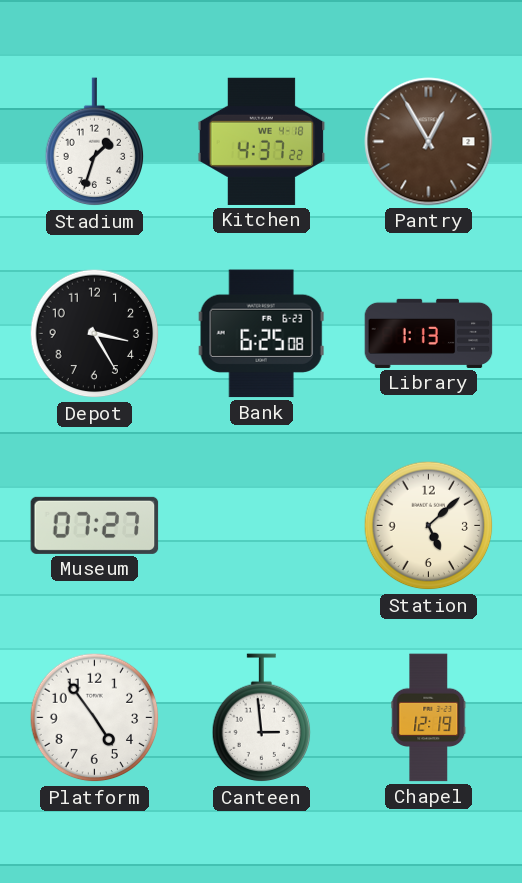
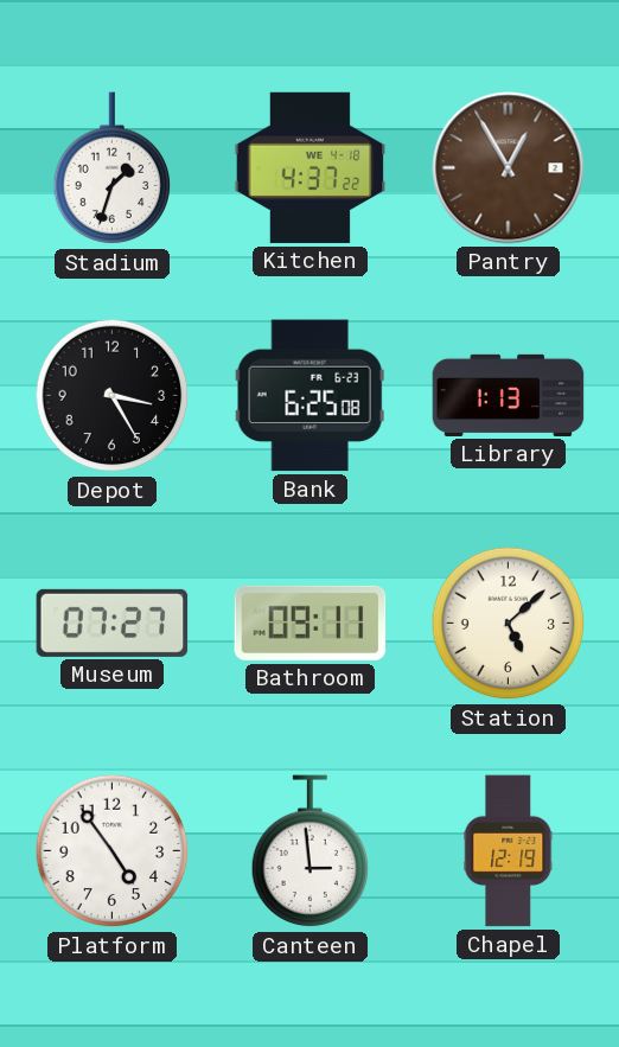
Bathroom: none -> 09:11 (311, 623)
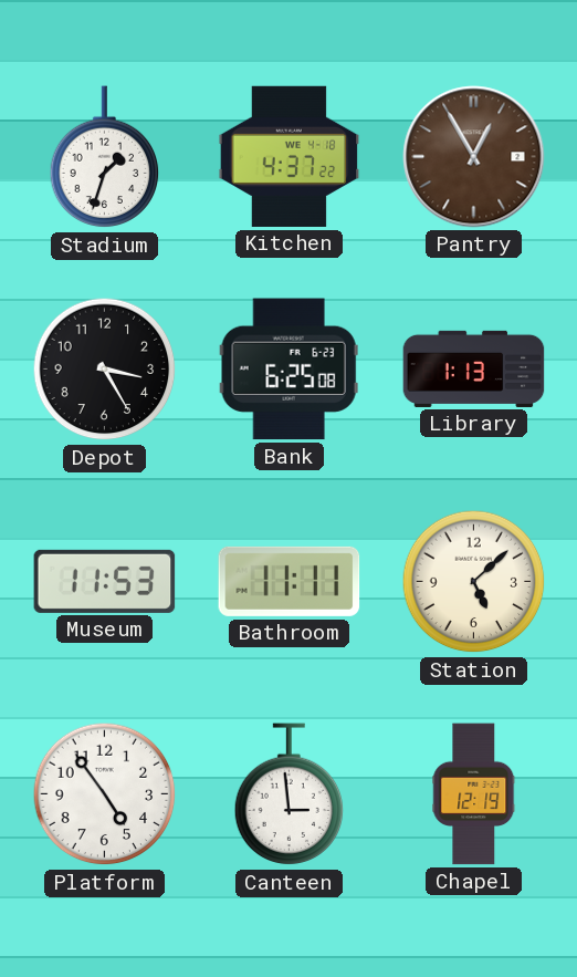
Museum: 07:27 -> 11:53 (105, 581)
Bathroom: 09:11 -> 11:11 (290, 581)
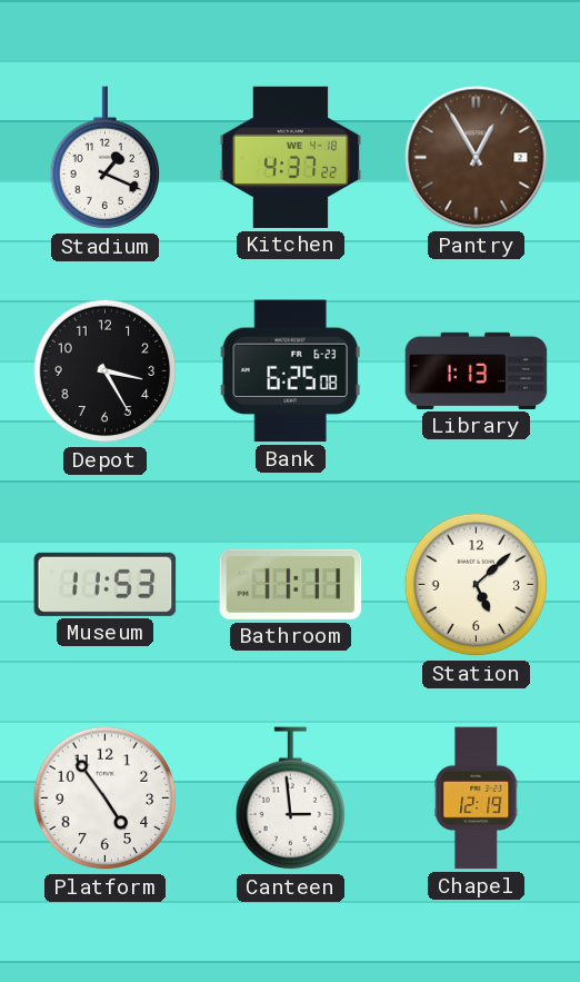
Stadium: 1:33 -> 1:19 (106, 158)
